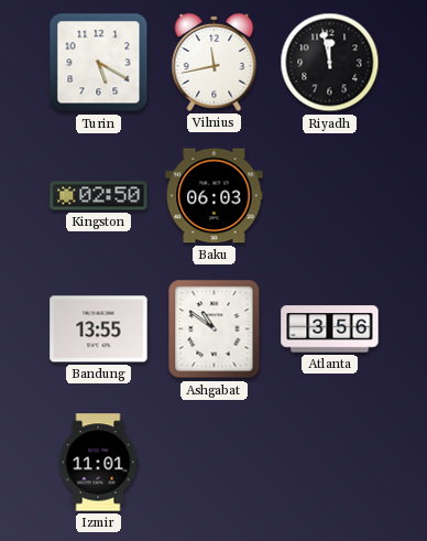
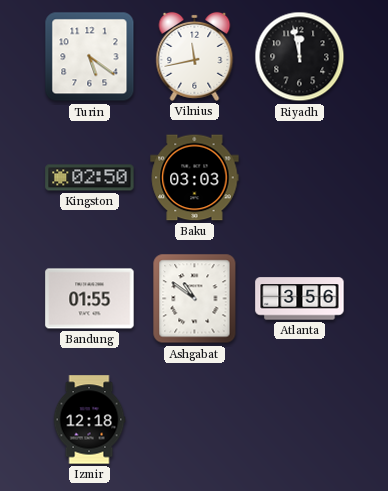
Turin: 5:20 -> 5:21 (90, 57)
Baku: 06:03 -> 03:03 (195, 178)
Bandung: 13:55 -> 01:55 (90, 299)
Izmir: 11:01 -> 12:18 (89, 420)
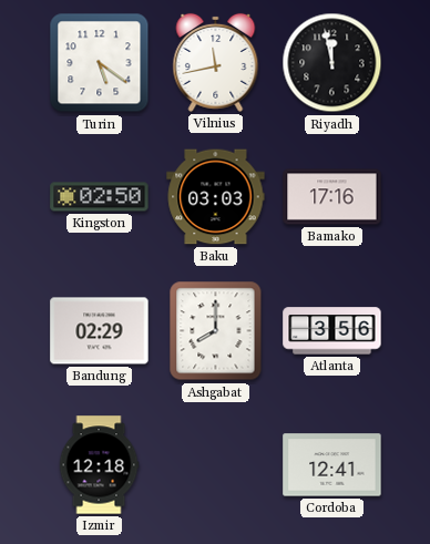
Bamako: none -> 17:16 (332, 197)
Bandung: 01:55 -> 02:29 (100, 331)
Ashgabat: 10:51 -> 8:00 (216, 331)
Cordoba: none -> 12:41 (332, 465)
